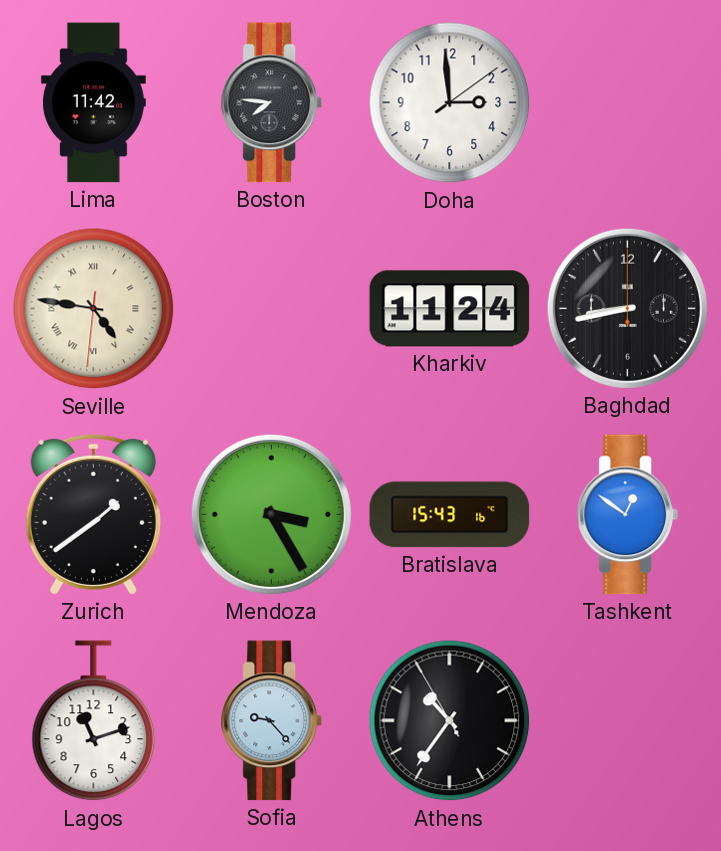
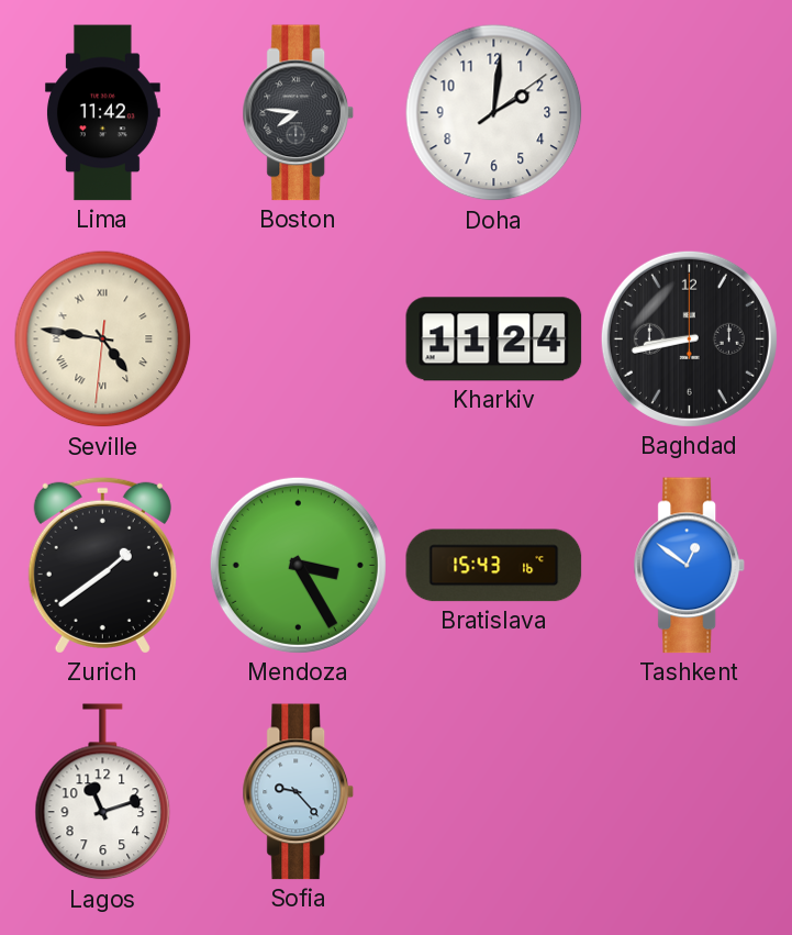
Doha: 2:59 -> 2:01 (494, 113)
Athens: 10:35 -> none (450, 721)
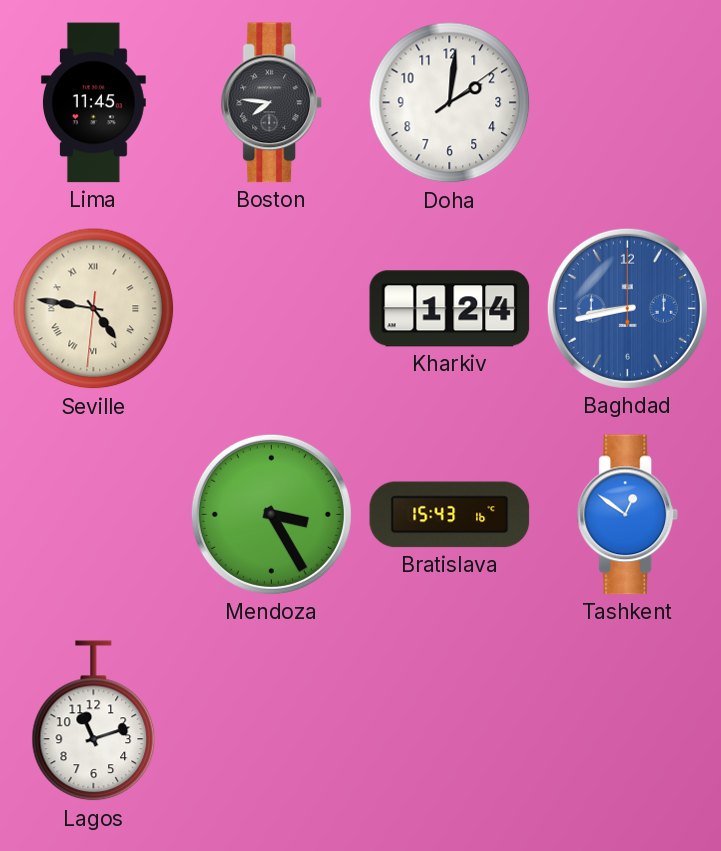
Lima: 11:42 -> 11:45 (93, 103)
Kharkiv: 11:24 -> 1:24 (450, 309)
Baghdad dial: black -> blue (627, 308)
Zurich: 1:39 -> none (102, 565)
Sofia: 9:23 -> none (299, 792)
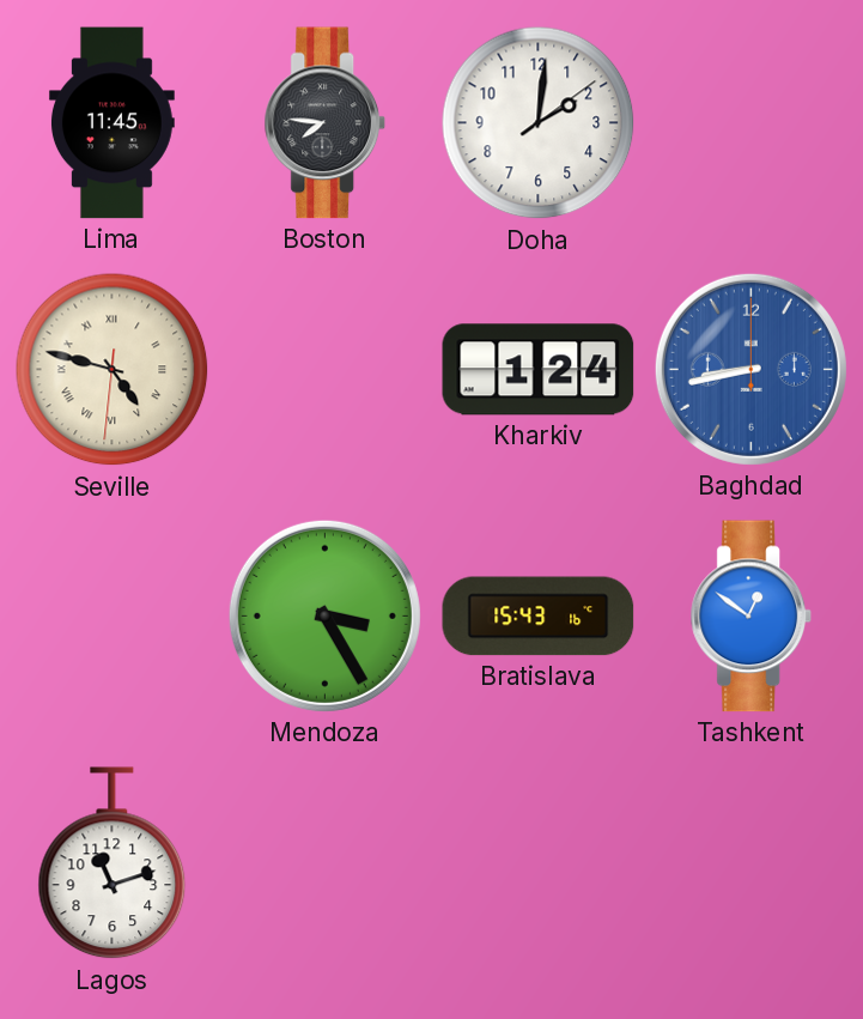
Seville: 4:46 -> 4:47 (113, 370)
